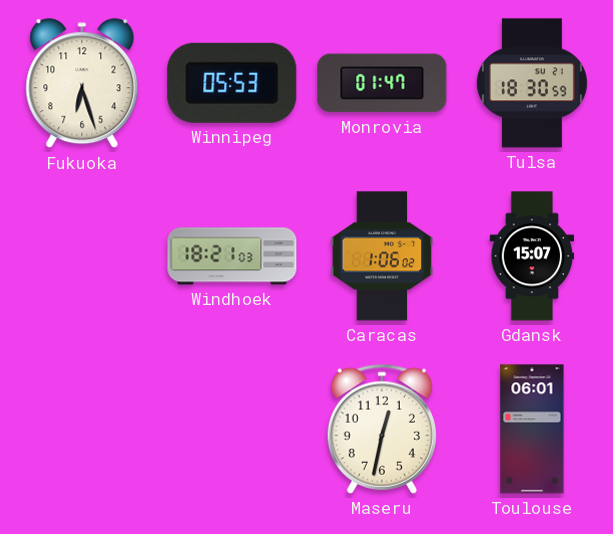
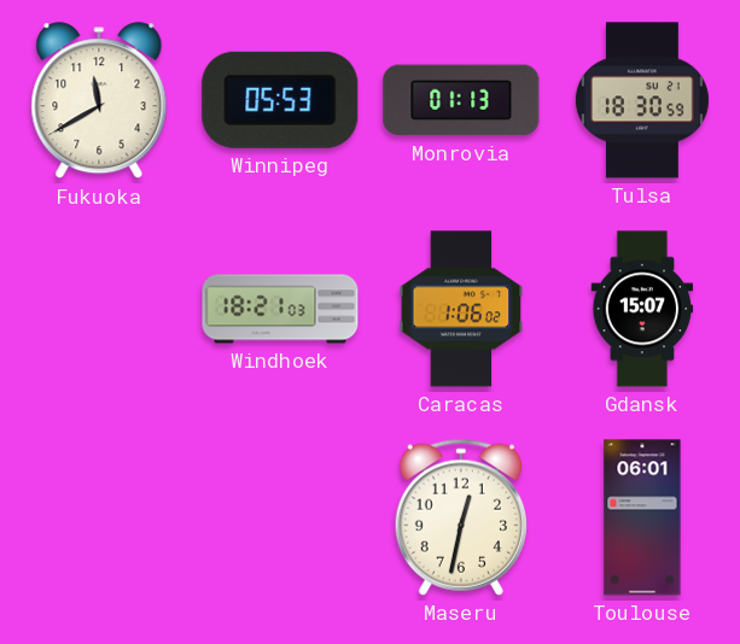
Fukuoka: 6:27 -> 11:40 (99, 101)
Monrovia: 01:47 -> 01:13 (461, 100)
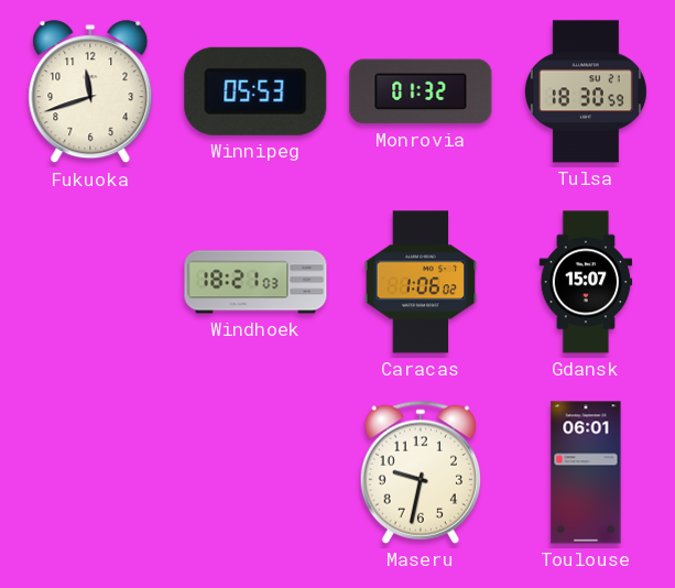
Fukuoka: 11:40 -> 11:42 (90, 92)
Monrovia: 01:13 -> 01:32 (421, 91)
Maseru: 12:32 -> 9:32 (421, 472)
